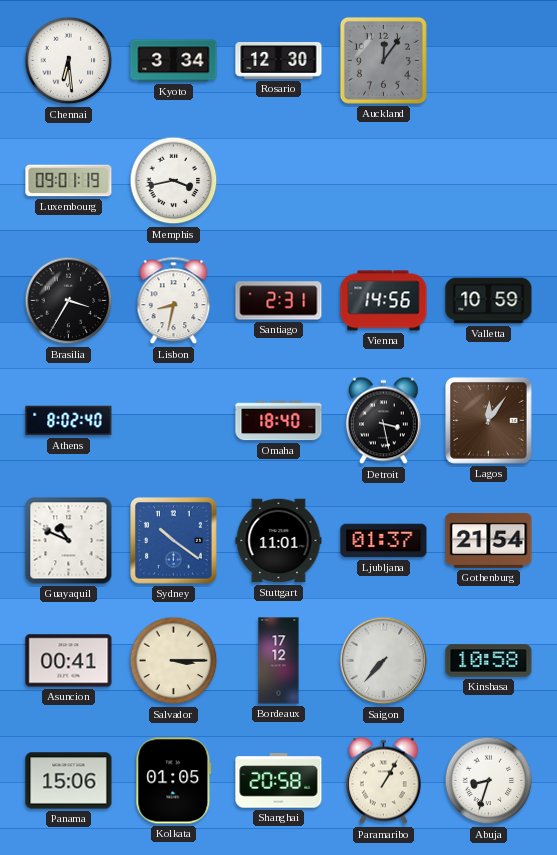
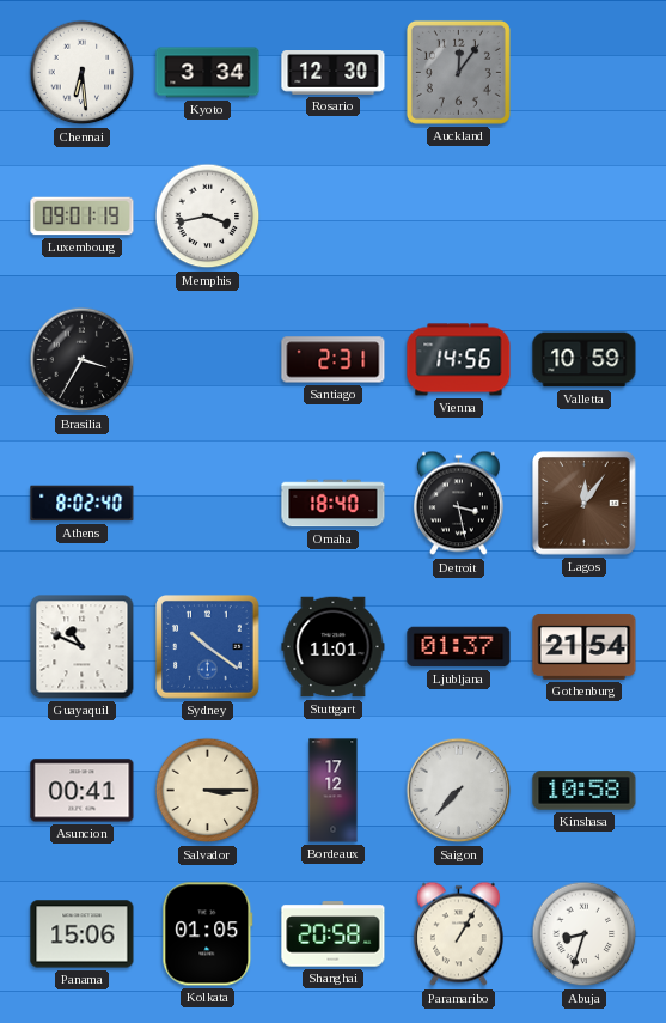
Lisbon: 8:32 -> none (174, 301)
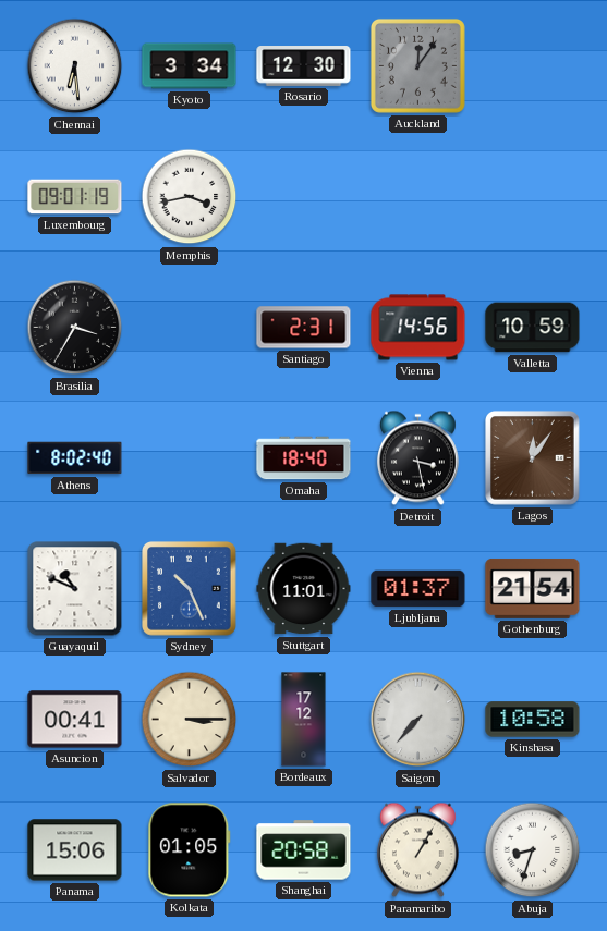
Sydney: 10:21 -> 10:26 (190, 589)
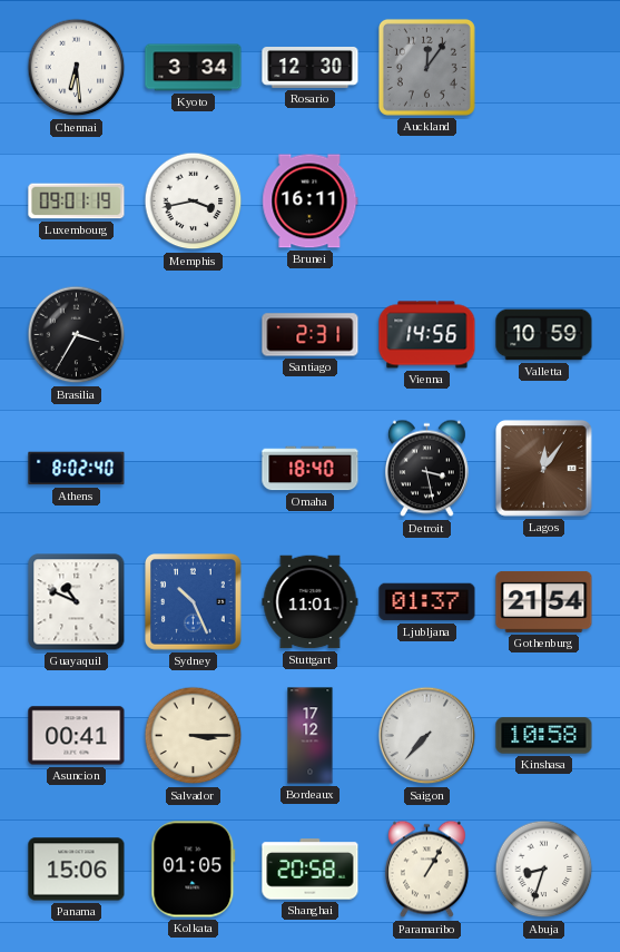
Brunei: none -> 16:11 (311, 202)
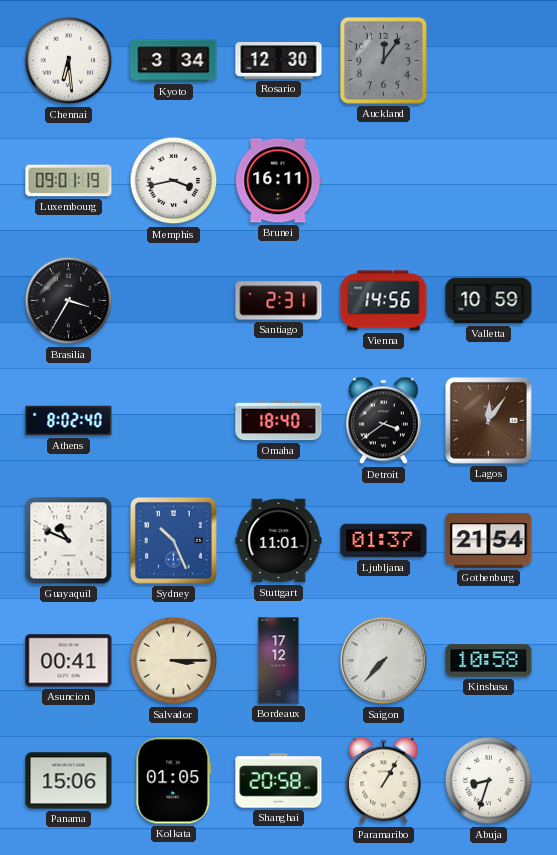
Detroit: 3:28 -> 3:39 (383, 421)
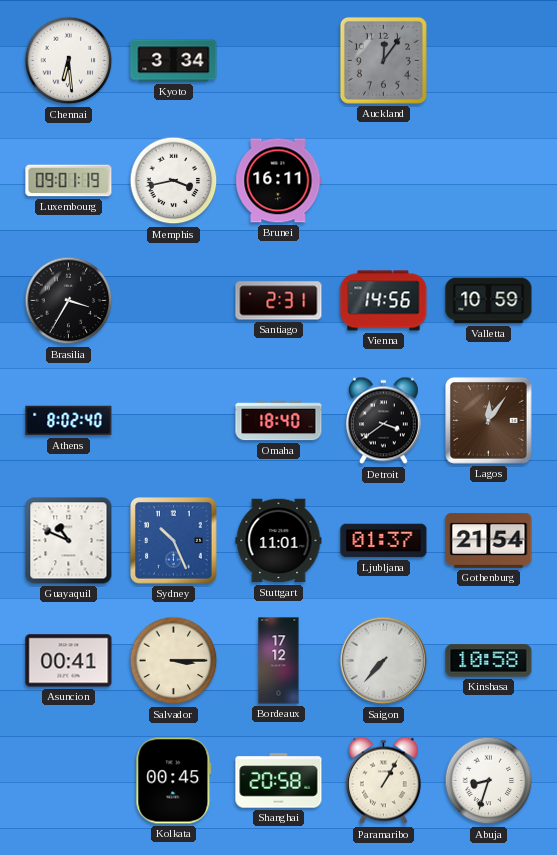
Rosario: 12:30 -> none (279, 61)
Panama: 15:06 -> none (69, 781)
Kolkata: 01:05 -> 00:45 (174, 781)
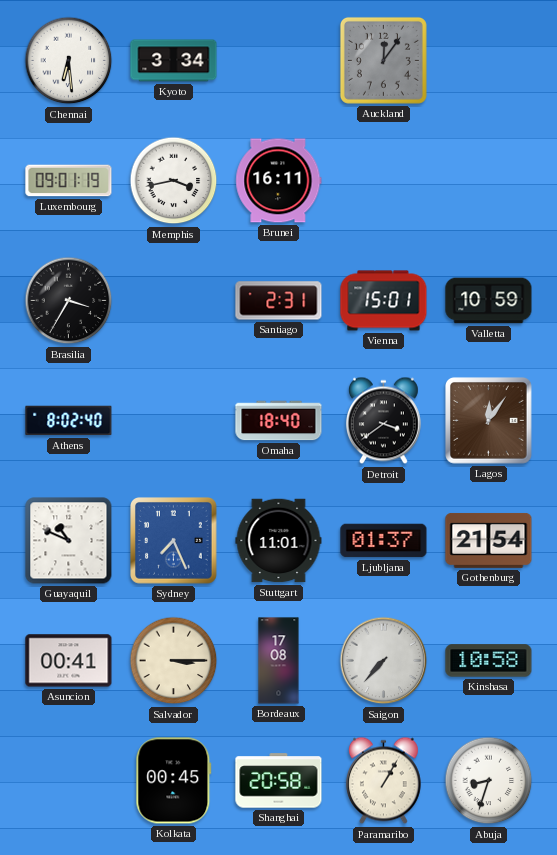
Vienna: 14:56 -> 15:01 (384, 301)
Sydney: 10:26 -> 7:26 (174, 541)
Bordeaux: 17:12 -> 17:08 (279, 661)
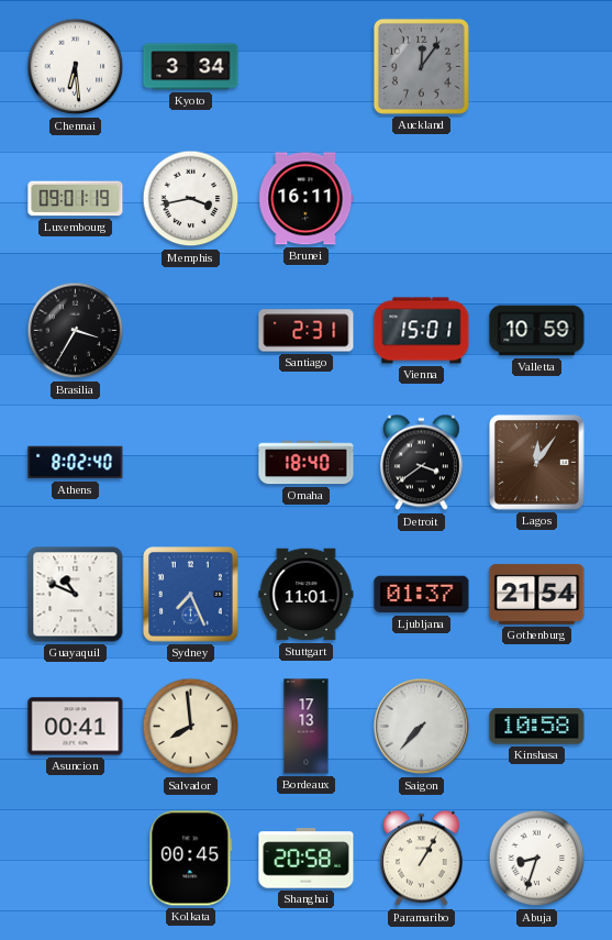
Salvador: 3:15 -> 7:59 (191, 727)
Bordeaux: 17:08 -> 17:13 (307, 727)
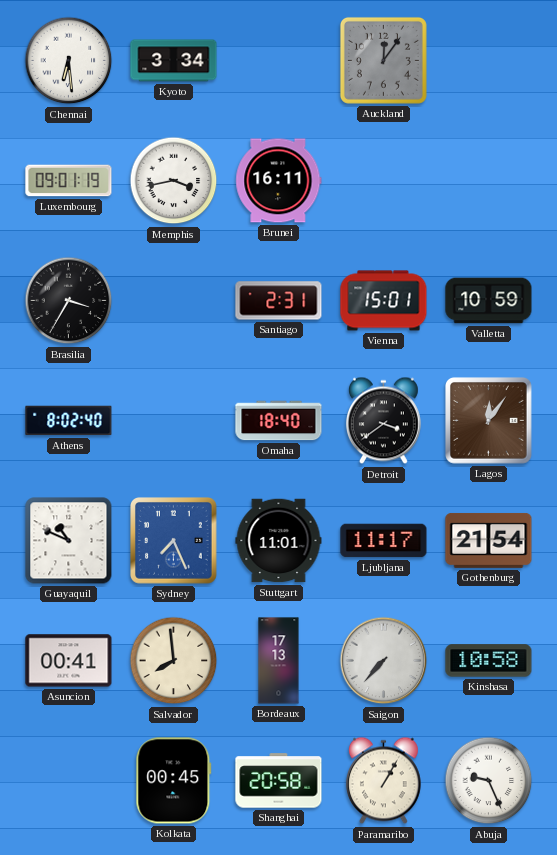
Ljubljana: 01:37 -> 11:17 (384, 541)
Abuja: 8:33 -> 9:26 (489, 781)
